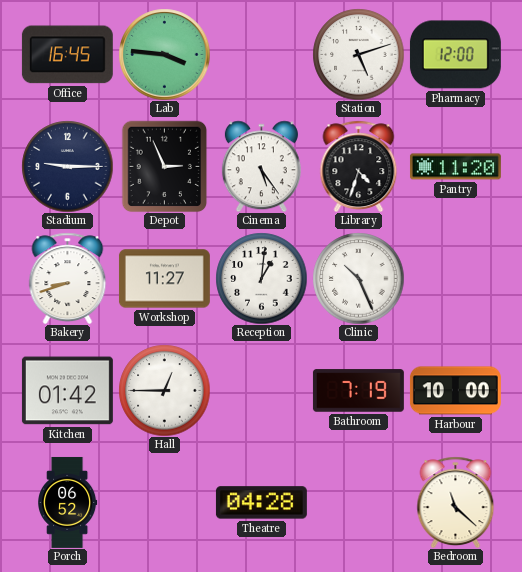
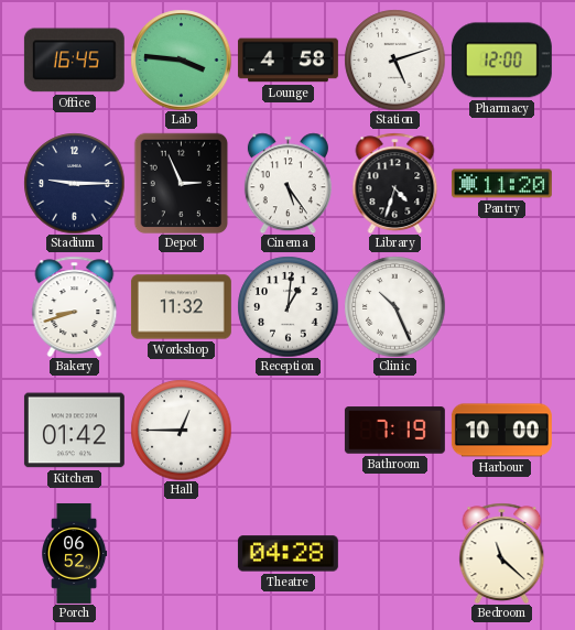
Lounge: none -> 4:58 (287, 61)
Workshop: 11:27 -> 11:32 (181, 307)
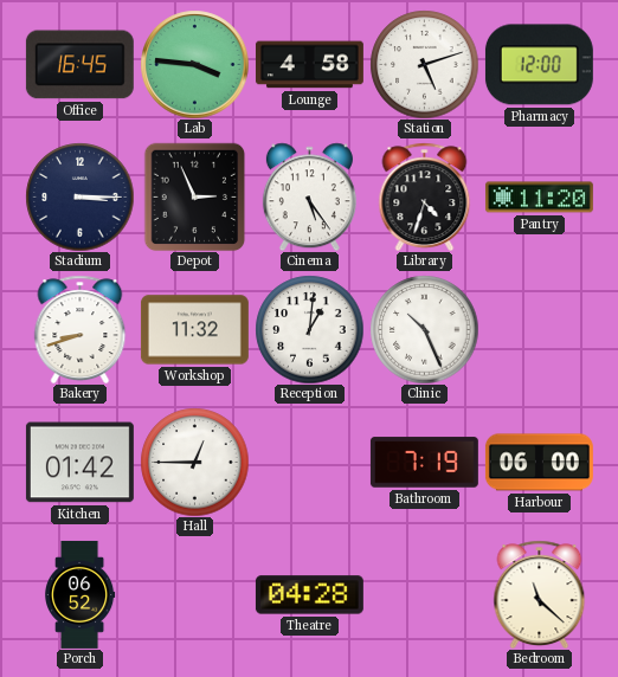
Stadium: 9:15 -> 3:15 (79, 196)
Harbour: 10:00 -> 06:00 (539, 463)
